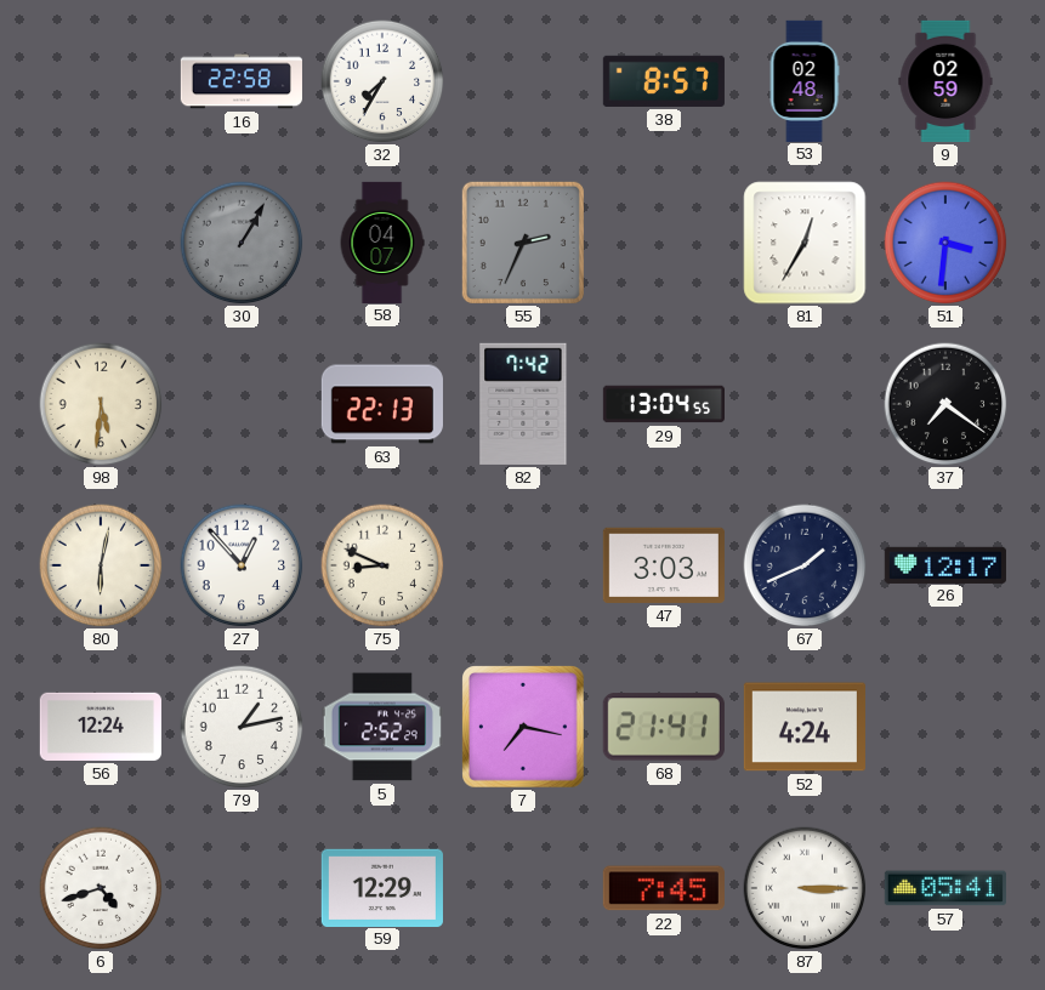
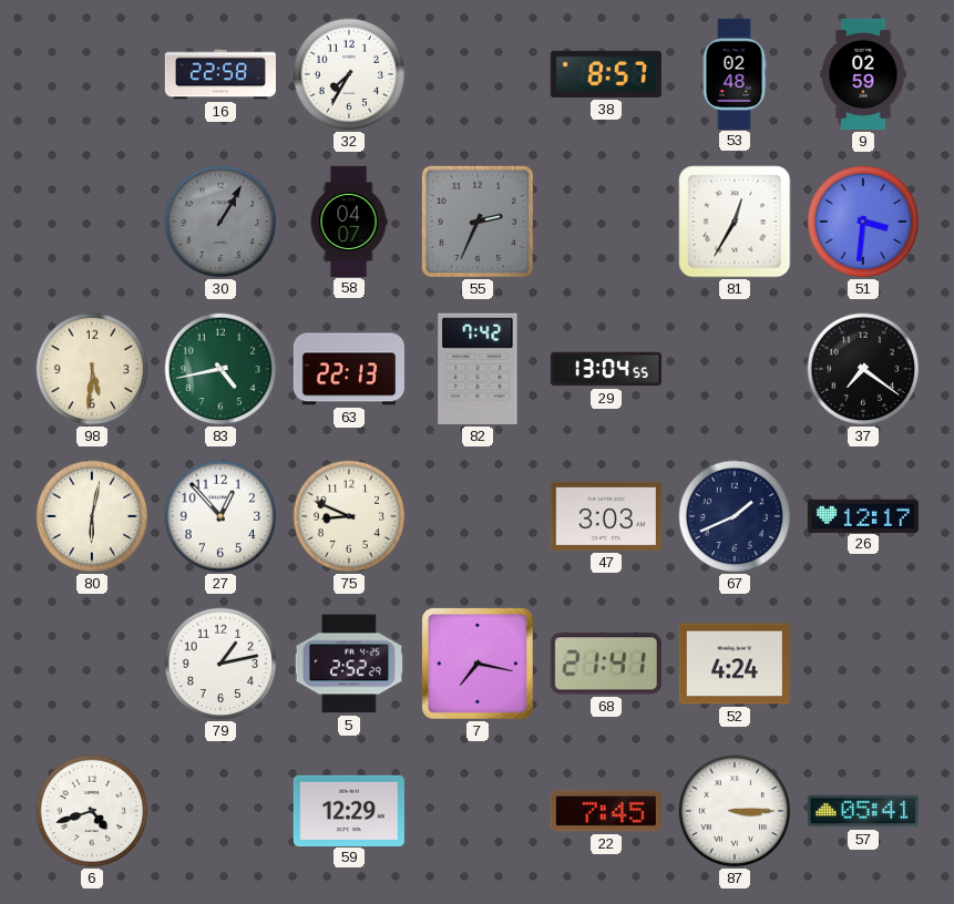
83: none -> 4:43 (220, 369)
56: 12:24 -> none (101, 727)
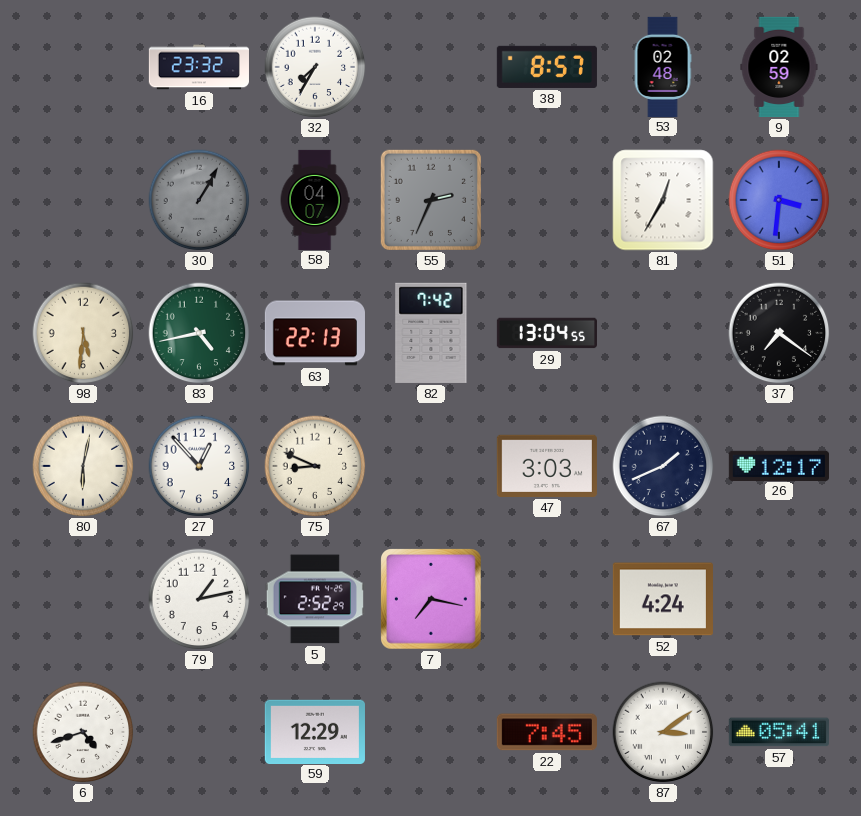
16: 22:58 -> 23:32 (199, 67)
68: 21:41 -> none (606, 664)
87: 3:15 -> 3:09 (663, 732)
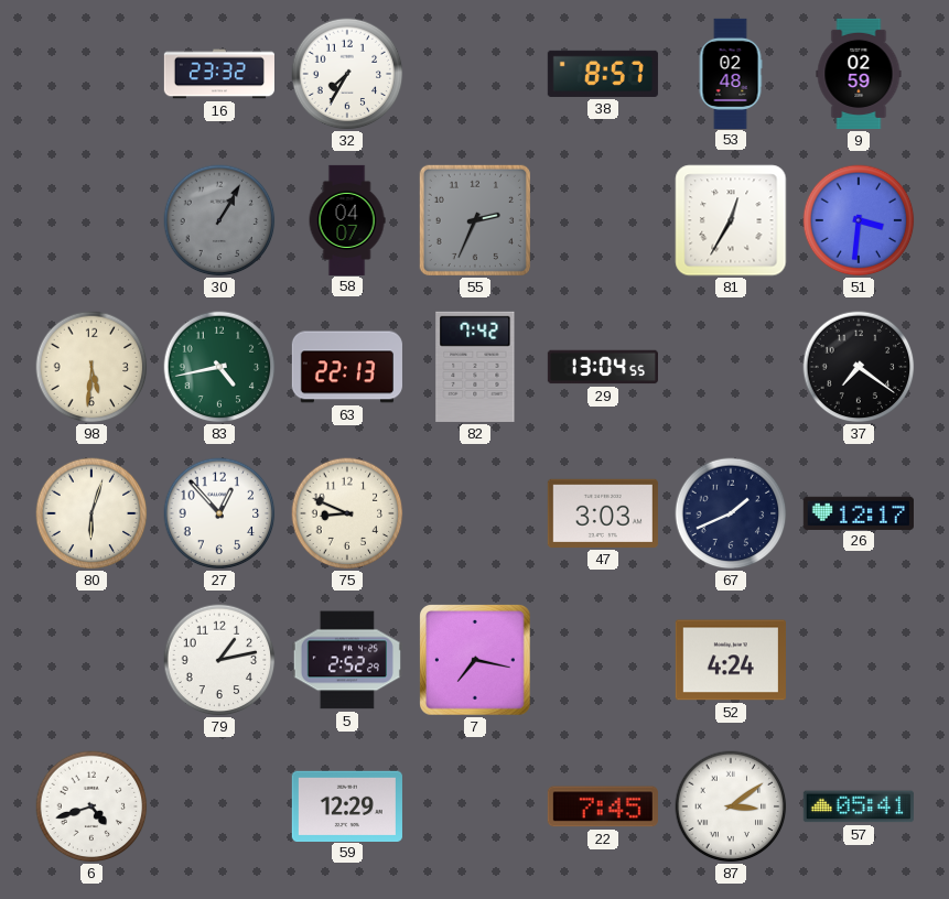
80: 6:02 -> 6:03 (91, 513)
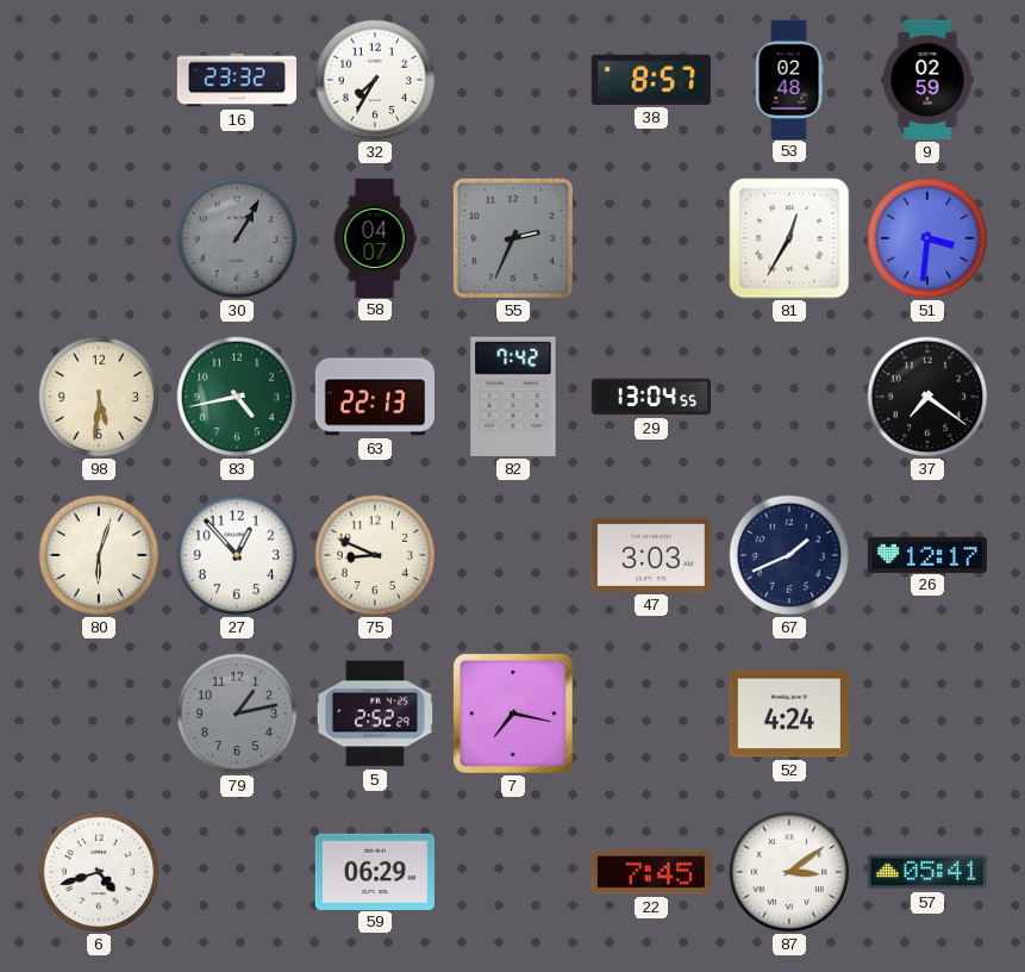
79 dial: white -> grey (237, 714)
59: 12:29 -> 06:29 (375, 871)
